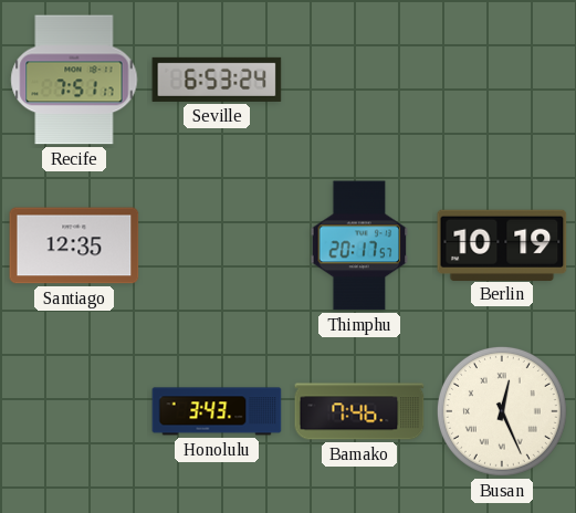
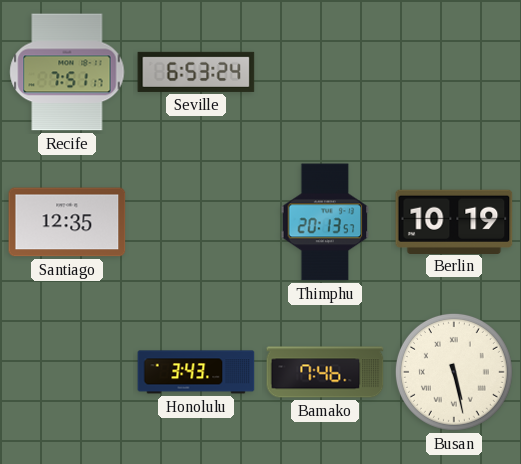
Thimphu: 20:17 -> 20:13 (325, 222)
Busan: 12:26 -> 5:28 (454, 372)
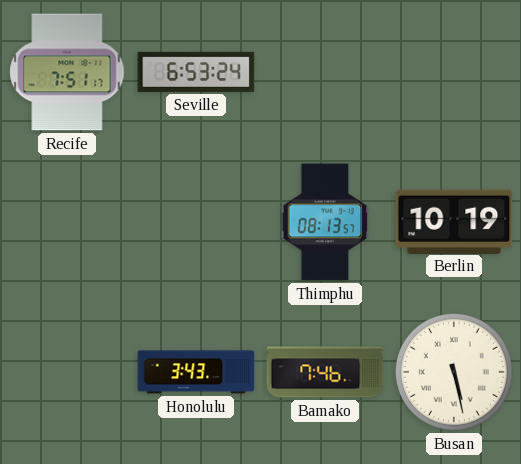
Santiago: 12:35 -> none (67, 222)
Thimphu: 20:13 -> 08:13 (325, 222)
